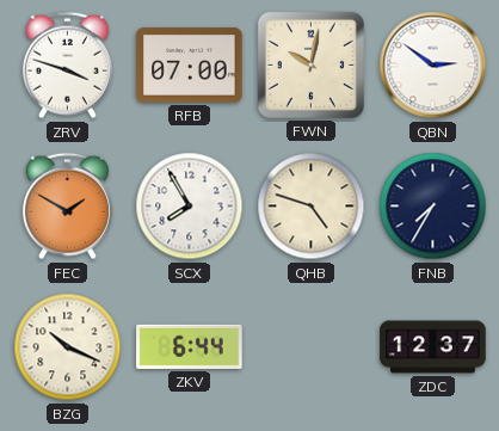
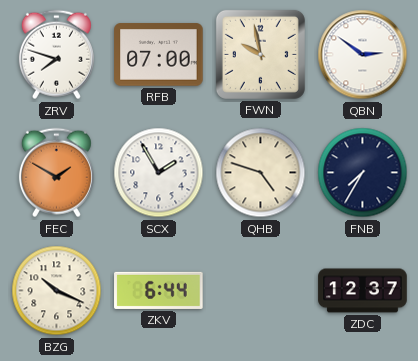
ZRV: 3:48 -> 7:48 (56, 55)
FWN: 10:02 -> 9:58 (260, 54)
SCX: 7:55 -> 1:55 (159, 173)
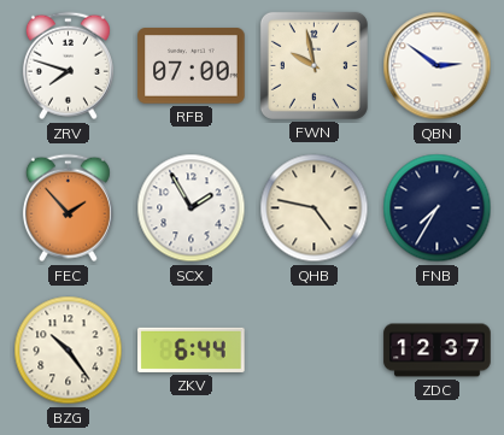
FEC: 1:50 -> 1:53 (68, 208)
QHB: 4:48 -> 4:47 (315, 208)
BZG: 10:19 -> 10:24 (69, 351)
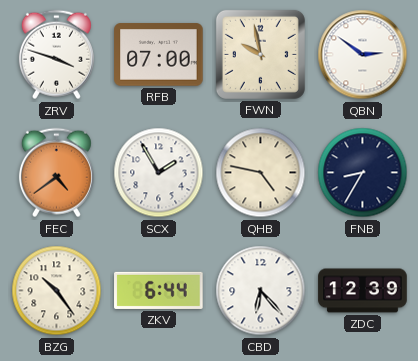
ZRV: 7:48 -> 3:48 (56, 55)
FEC: 1:53 -> 4:39 (56, 173)
FNB: 7:35 -> 8:35 (363, 173)
CBD: none -> 6:23 (261, 291)
ZDC: 12:37 -> 12:39 (363, 291)
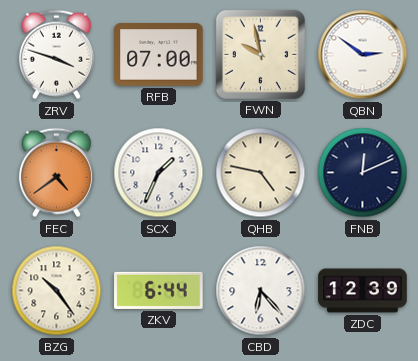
SCX: 1:55 -> 1:34 (159, 173)
FNB: 8:35 -> 12:11 (363, 173)
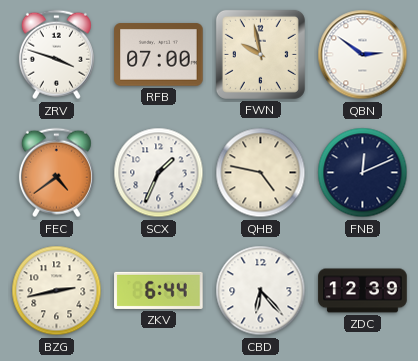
BZG: 10:24 -> 2:43 (57, 291)
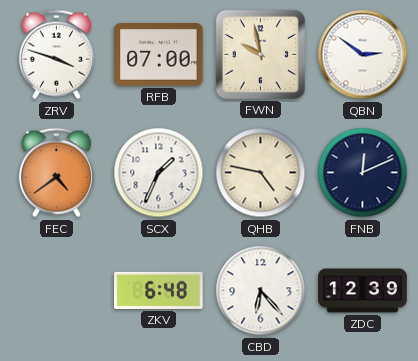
BZG: 2:43 -> none (57, 291)
ZKV: 6:44 -> 6:48 (159, 290)
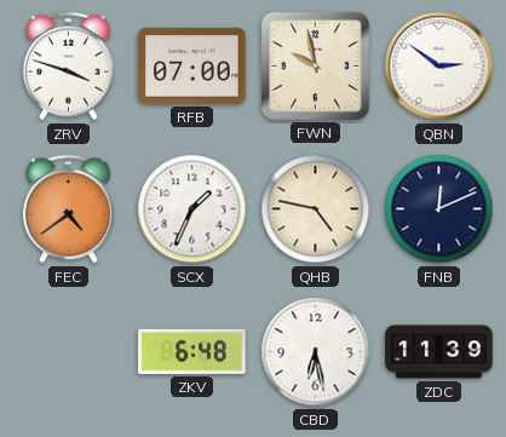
CBD: 6:23 -> 6:28 (316, 352)
ZDC: 12:39 -> 11:39 (439, 352)
